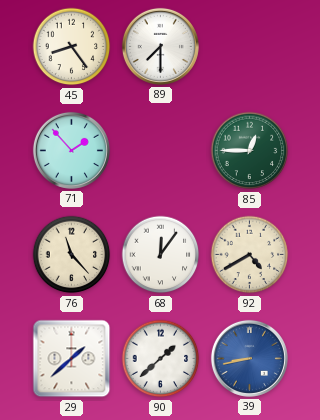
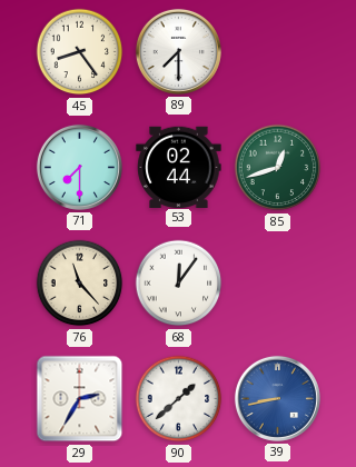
71: 1:53 -> 7:30 (79, 167)
53: none -> 02:44 (179, 167)
85: 12:45 -> 12:42 (278, 168)
92: 4:40 -> none (250, 255)
29: 1:38 -> 2:35 (80, 399)
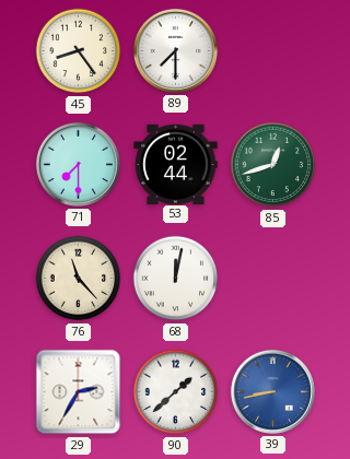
68: 12:06 -> 12:02 (176, 279)
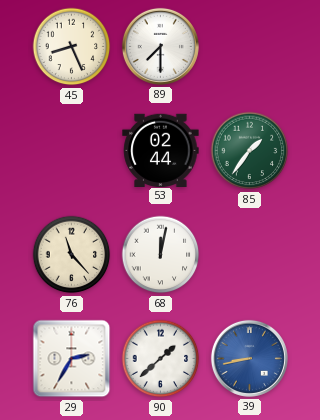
45: 8:24 -> 8:26 (72, 47)
71: 7:30 -> none (78, 164)
85: 12:42 -> 1:36 (250, 151)
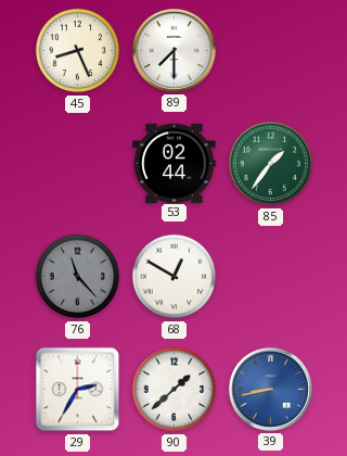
76 dial: cream -> grey (78, 277)
68: 12:02 -> 12:50 (175, 277)
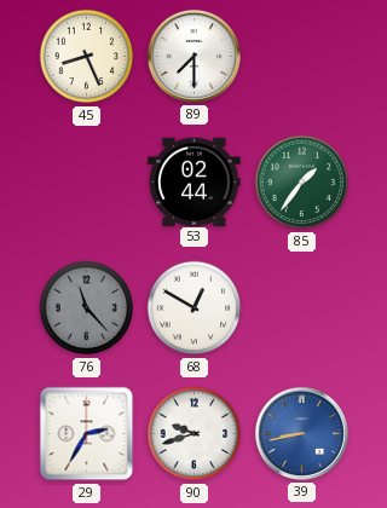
90: 1:38 -> 9:42 (195, 434)
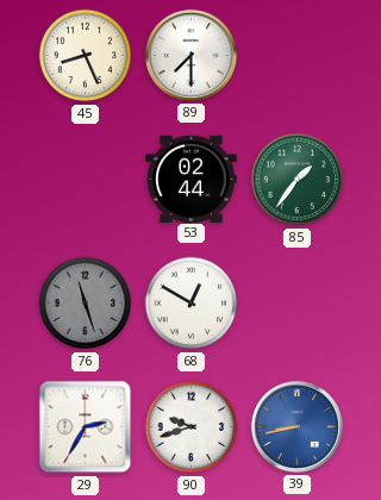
76: 11:23 -> 11:27 (86, 304)
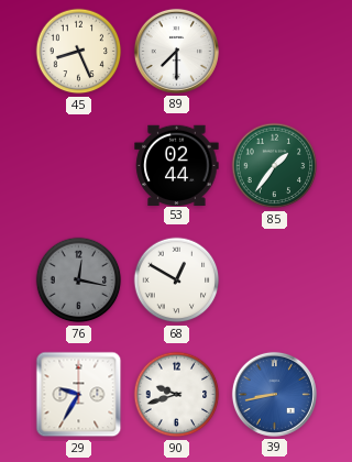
76: 11:27 -> 12:17 (79, 280)
29: 2:35 -> 9:35 (79, 395)
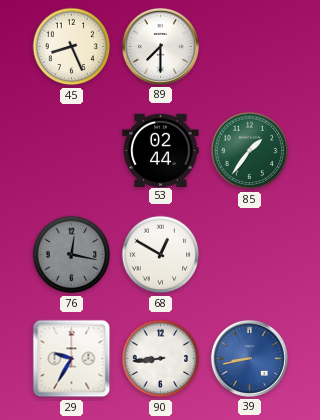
90: 9:42 -> 8:44 (161, 359)
